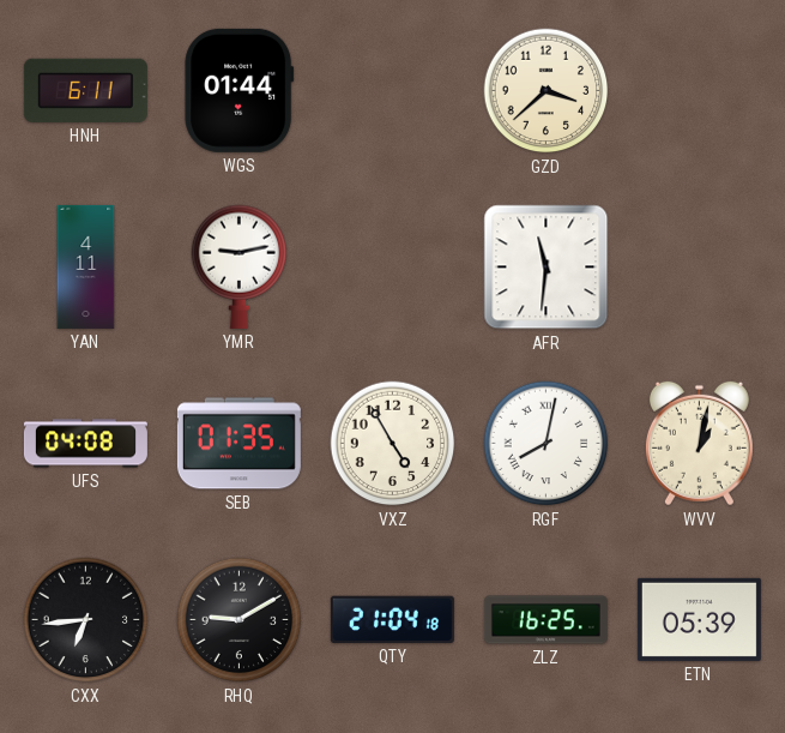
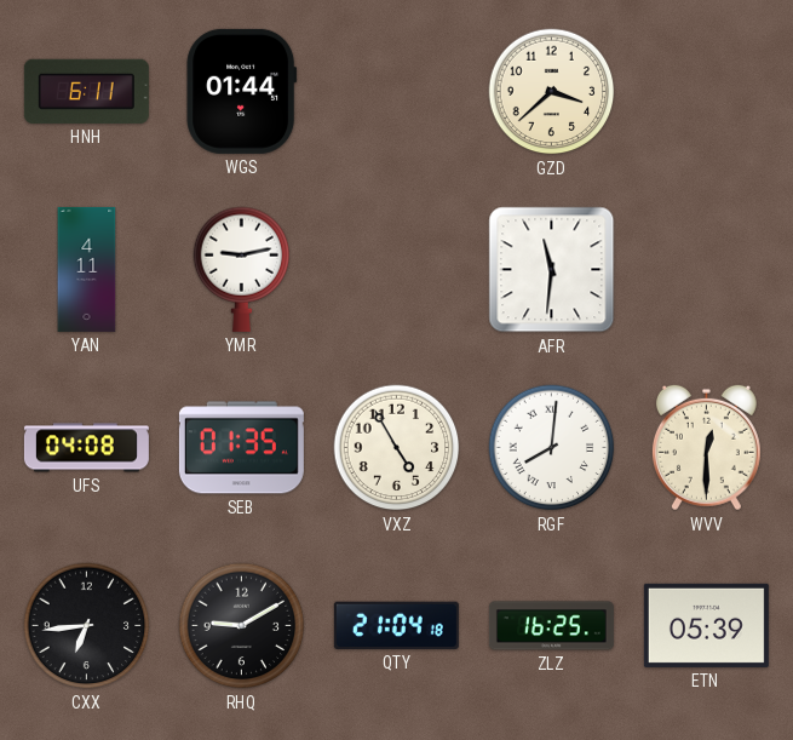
RGF: 8:02 -> 8:01 (552, 448)
WVV: 1:02 -> 12:30 (706, 448)
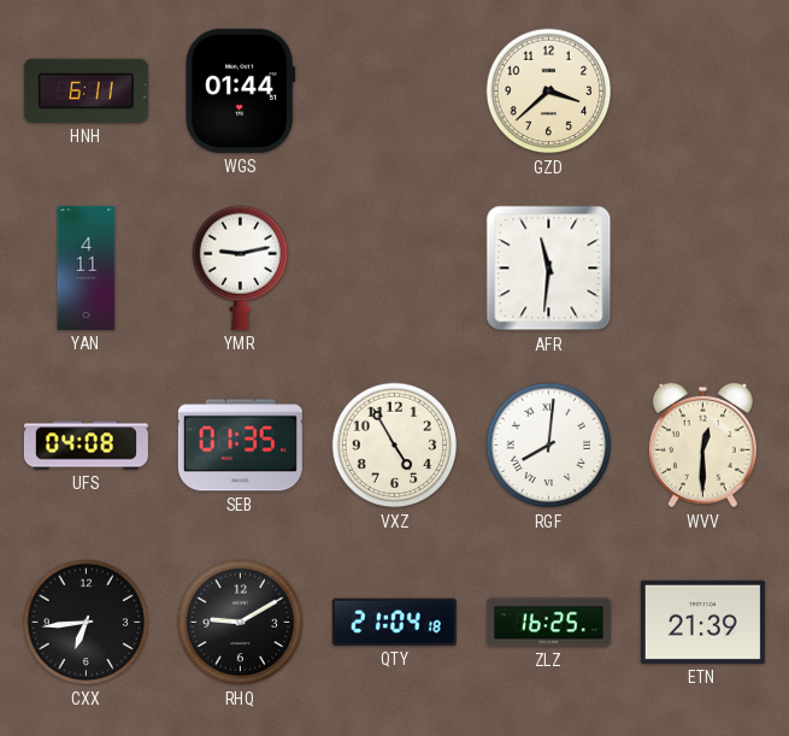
ETN: 05:39 -> 21:39 (702, 622)
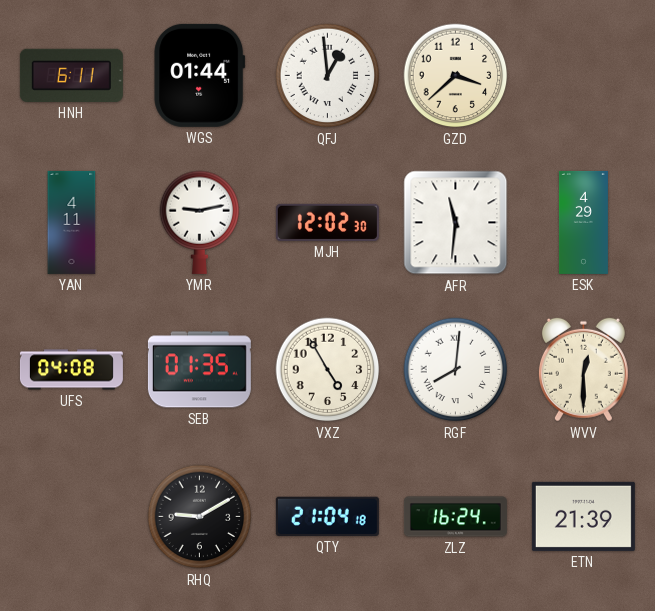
QFJ: none -> 12:59 (328, 76)
MJH: none -> 12:02 (327, 222)
ESK: none -> 4:29 (583, 222)
CXX: 6:44 -> none (87, 623)
ZLZ: 16:25 -> 16:24 (455, 517)
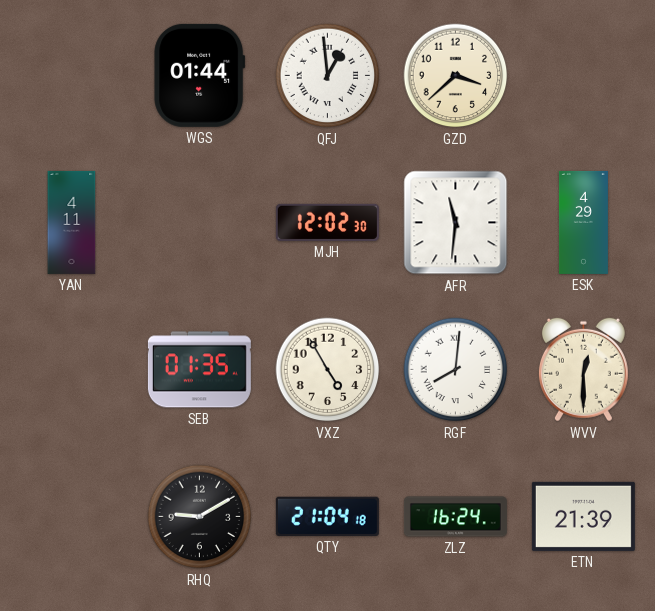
HNH: 6:11 -> none (71, 75)
YMR: 9:13 -> none (200, 222)
UFS: 04:08 -> none (71, 370)
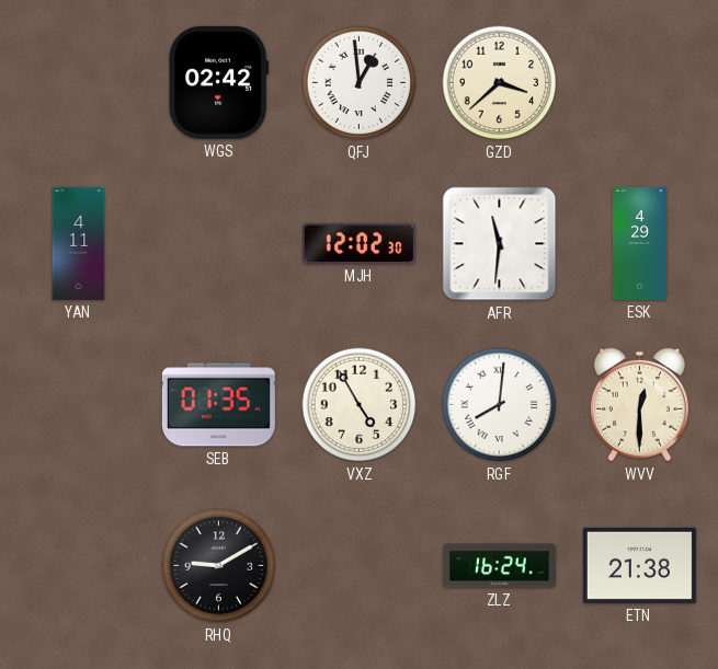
WGS: 01:44 -> 02:42 (219, 82)
QTY: 21:04 -> none (327, 516)
ETN: 21:39 -> 21:38 (639, 565)
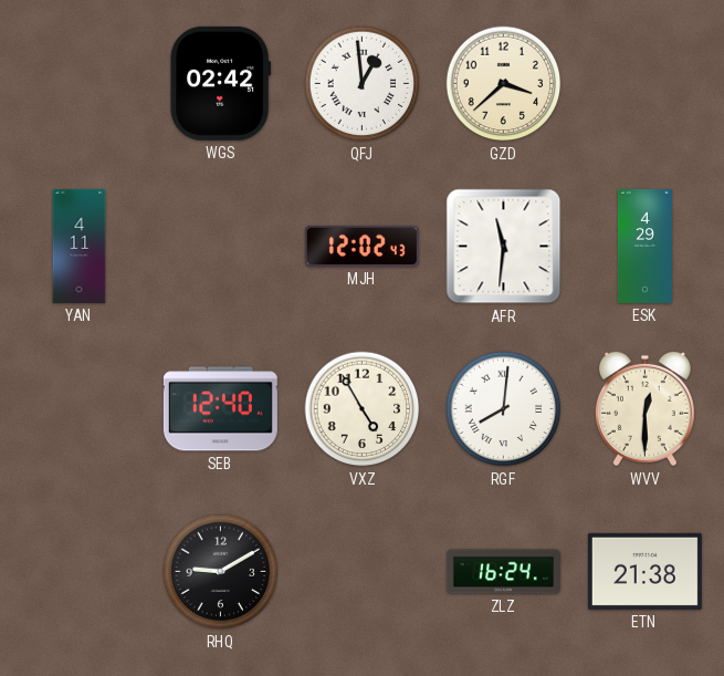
MJH: 12:02:30 -> 12:02:43 (361, 246)
SEB: 01:35 -> 12:40 (220, 409)
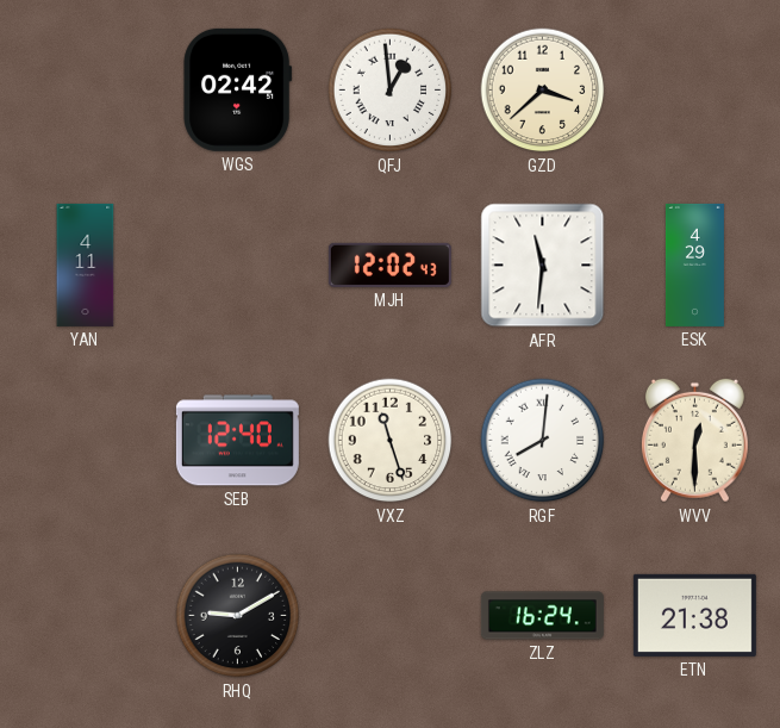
VXZ: 4:55 -> 11:27 (391, 441)
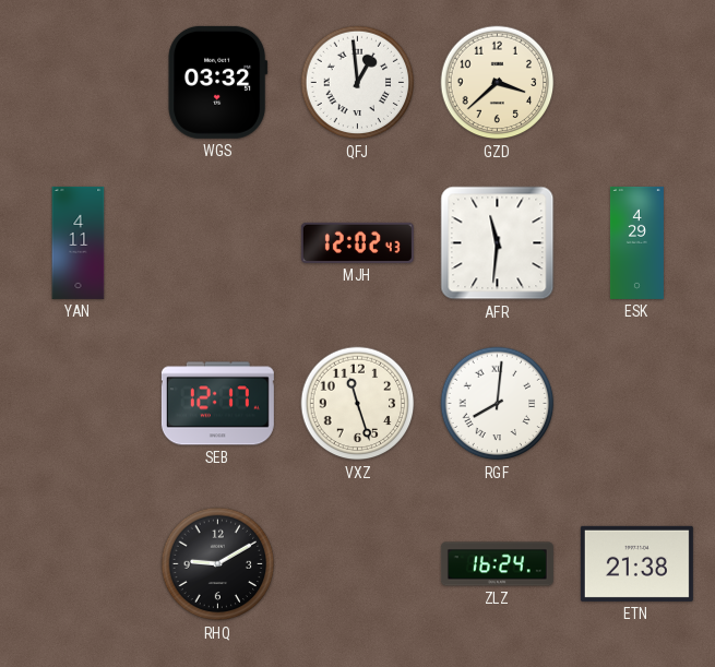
WGS: 02:42 -> 03:32 (218, 82)
SEB: 12:40 -> 12:17 (217, 404)
WVV: 12:30 -> none (694, 441)
